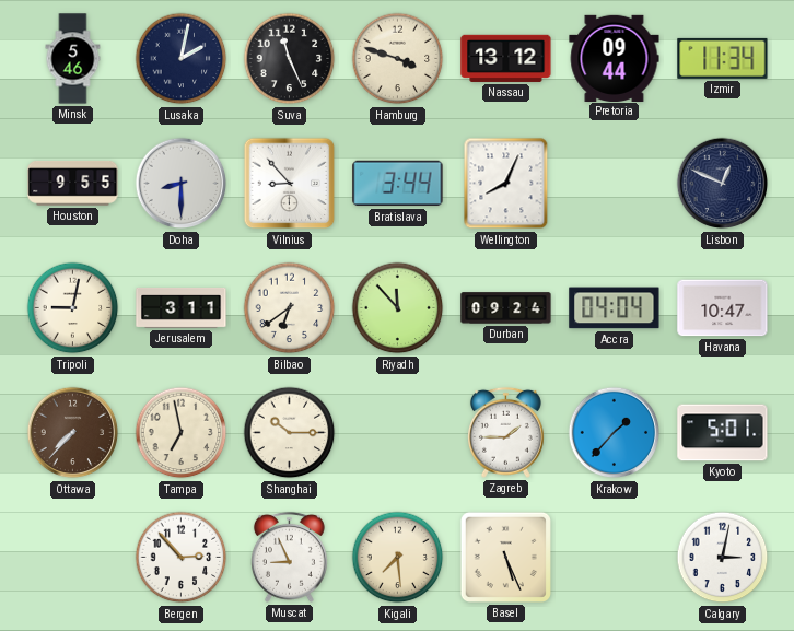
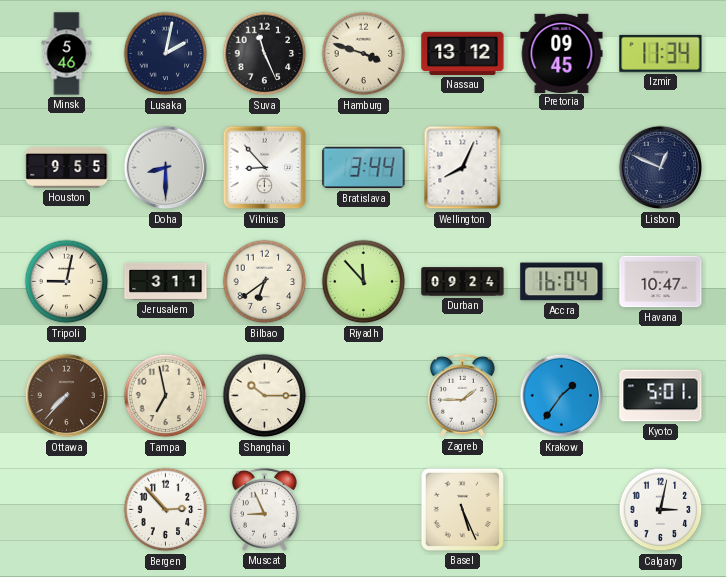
Pretoria: 09:44 -> 09:45 (562, 53)
Accra: 04:04 -> 16:04 (562, 282)
Krakow: 1:37 -> 1:36 (562, 396)
Kigali: 7:29 -> none (398, 558)
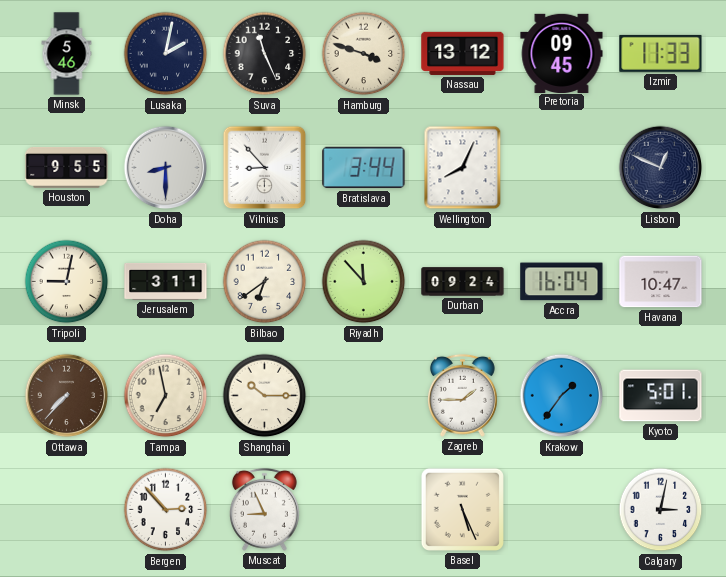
Izmir: 11:34 -> 11:33 (661, 53)
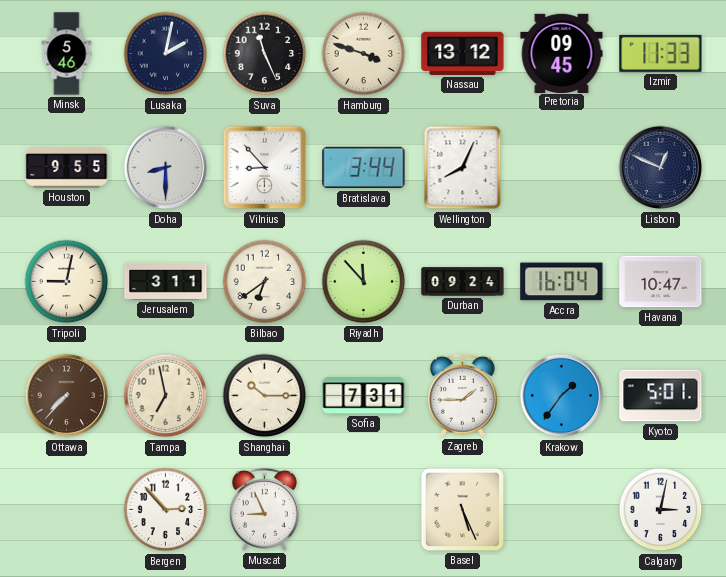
Sofia: none -> 7:31 (364, 396)
